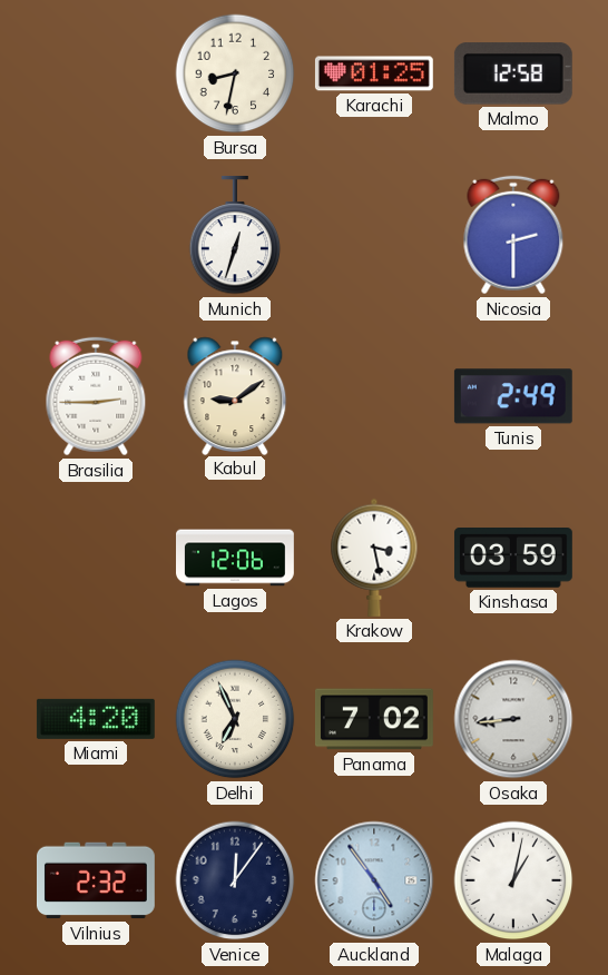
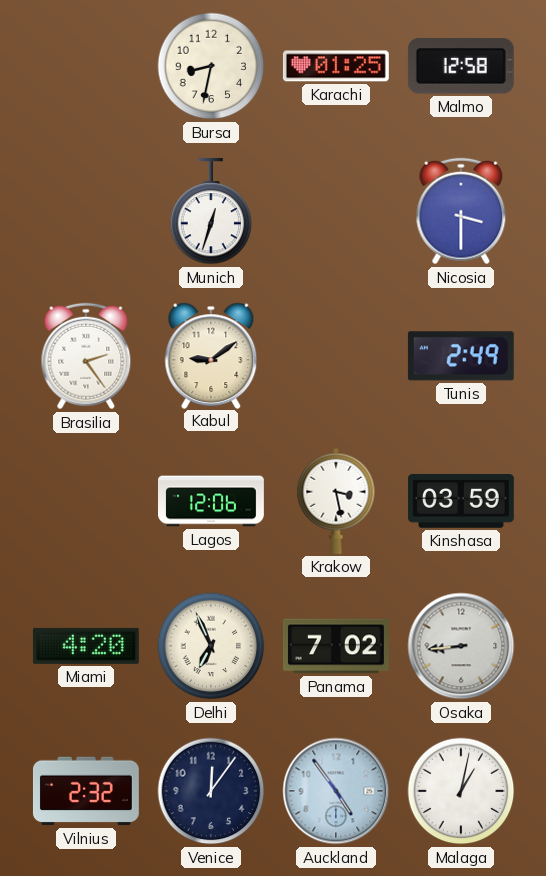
Nicosia: 2:30 -> 3:30 (461, 211)
Brasilia: 2:45 -> 2:24 (86, 356)
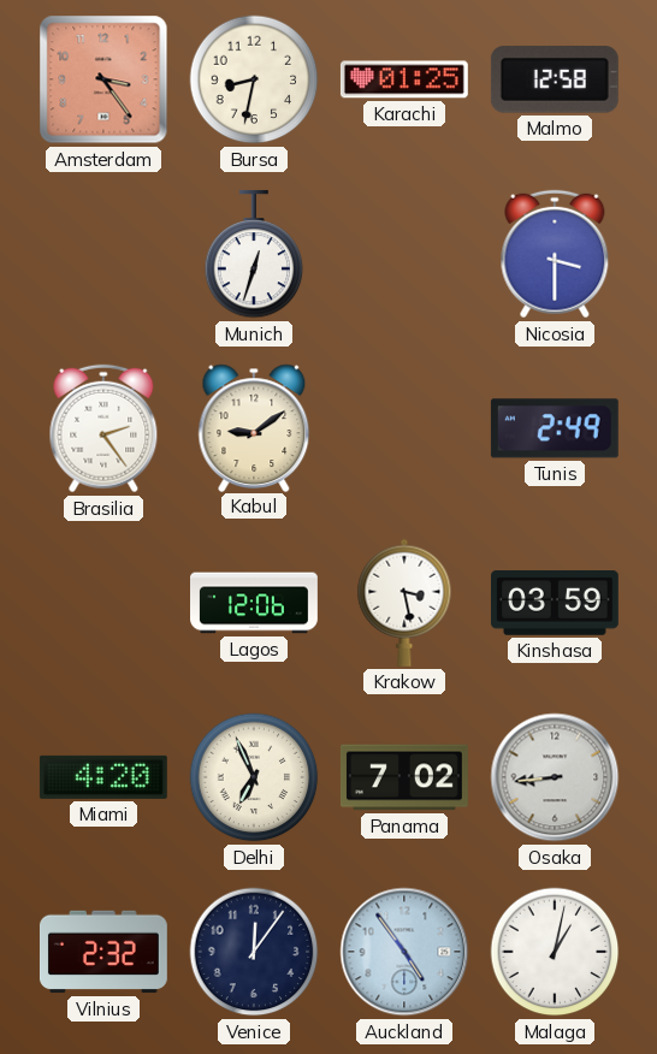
Amsterdam: none -> 3:24 (103, 79)
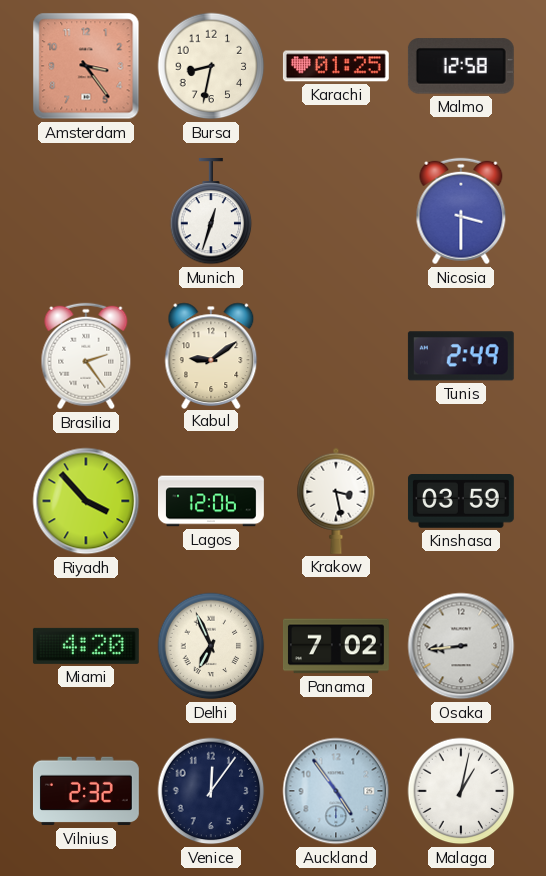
Riyadh: none -> 3:53 (86, 501)
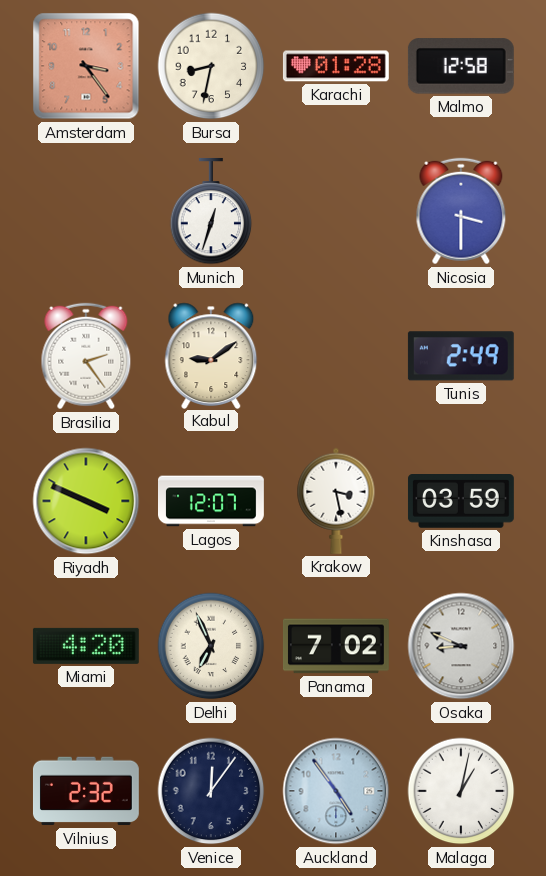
Karachi: 01:25 -> 01:28 (336, 66)
Riyadh: 3:53 -> 3:49 (86, 501)
Lagos: 12:06 -> 12:07 (212, 501)
Osaka: 8:44 -> 8:49 (461, 646)
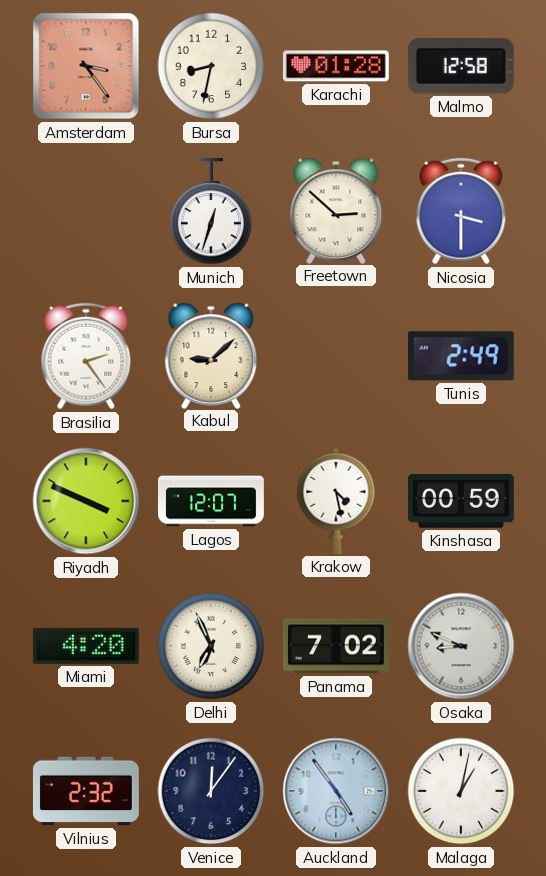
Freetown: none -> 2:52 (336, 210)
Kabul: 9:09 -> 9:08 (211, 355)
Krakow: 3:28 -> 4:28 (336, 501)
Kinshasa: 03:59 -> 00:59 (461, 502)
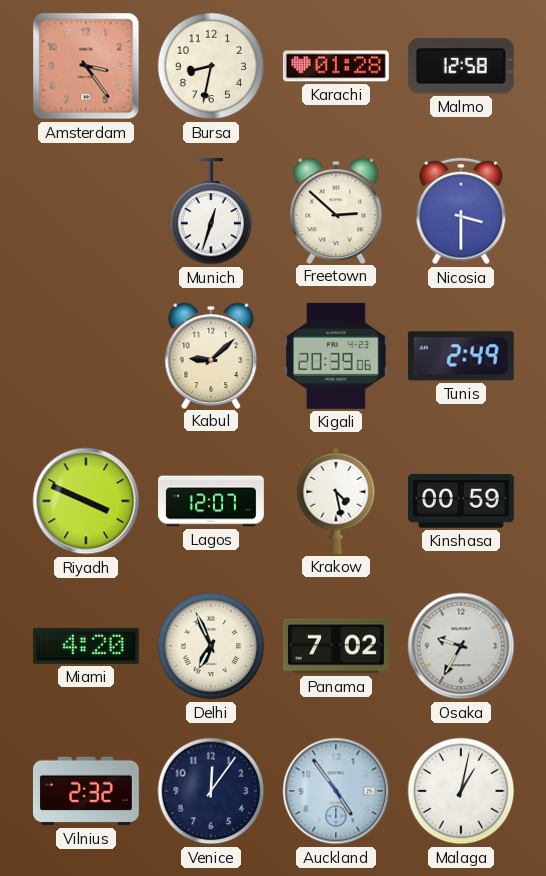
Brasilia: 2:24 -> none (86, 356)
Kigali: none -> 20:39 (337, 356)
Osaka: 8:49 -> 9:35 (461, 646)
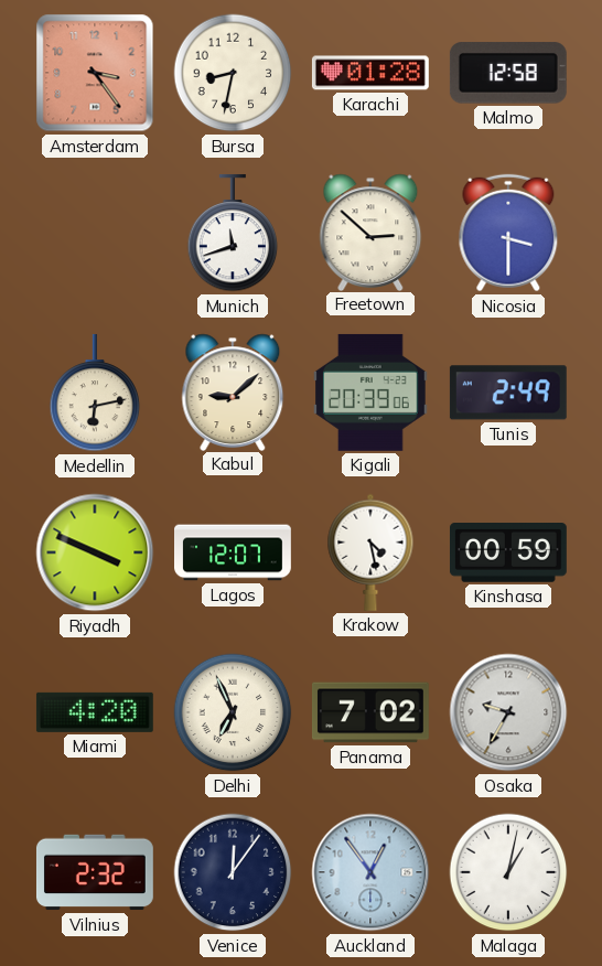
Munich: 12:33 -> 11:42 (233, 233)
Medellin: none -> 6:13 (95, 393)
Auckland: 4:54 -> 12:54 (370, 872)
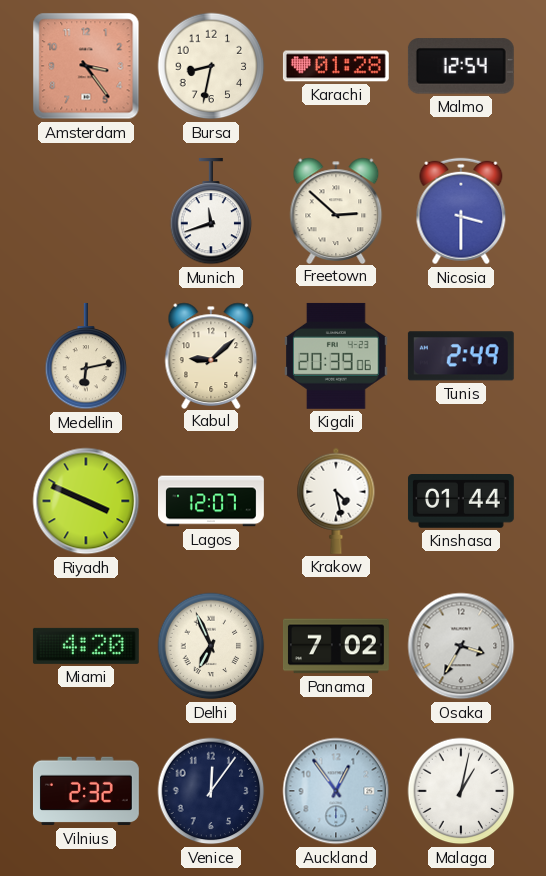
Malmo: 12:58 -> 12:54 (461, 66)
Kinshasa: 00:59 -> 01:44 (461, 502)
Osaka: 9:35 -> 3:35 (461, 646)
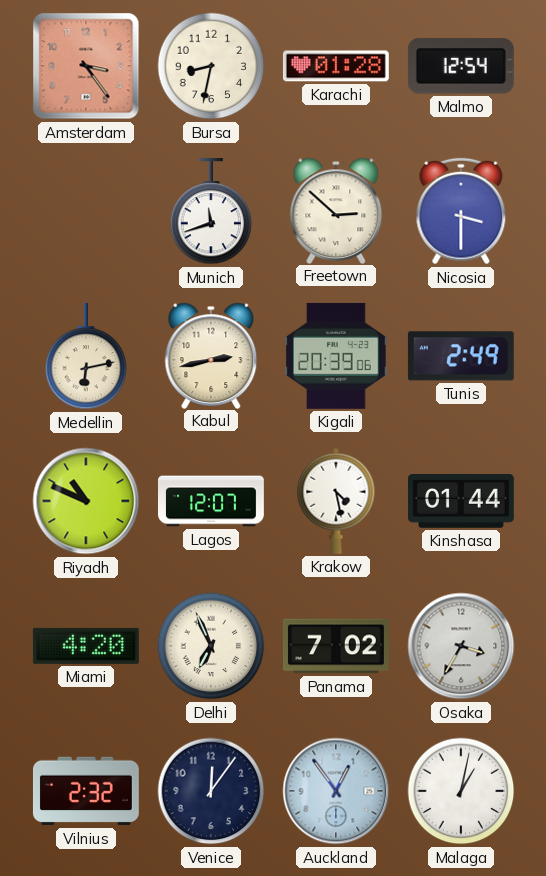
Kabul: 9:08 -> 2:43 (211, 355)
Riyadh: 3:49 -> 10:49 (86, 501)
